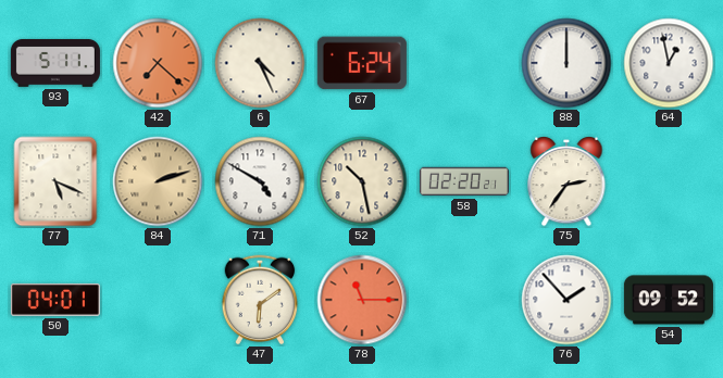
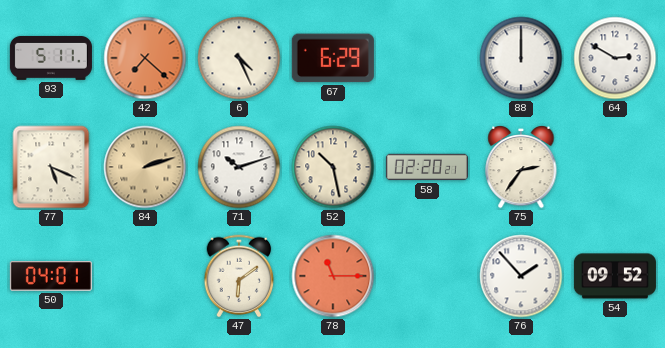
67: 6:24 -> 6:29 (333, 58)
64: 12:58 -> 2:50 (615, 58)
71: 4:50 -> 10:12 (239, 167)
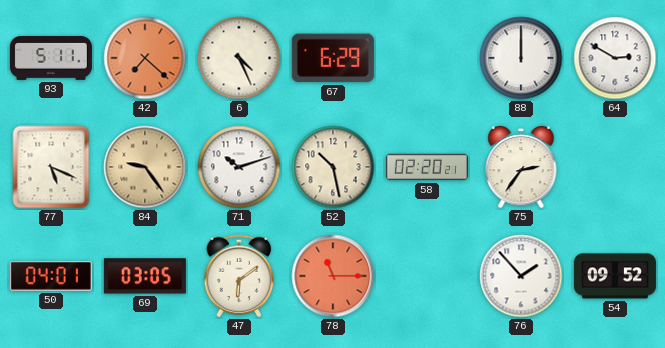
84: 2:12 -> 9:24 (145, 167)
69: none -> 03:05 (145, 276)
